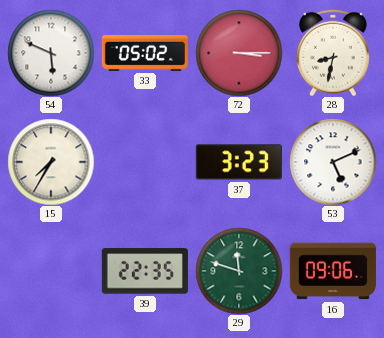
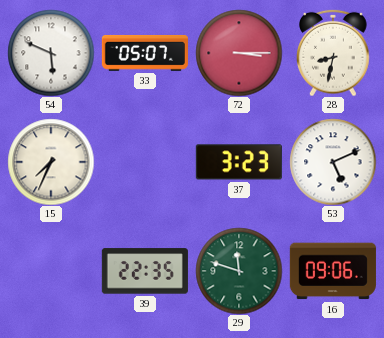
33: 05:02 -> 05:07 (145, 53)
15: 7:35 -> 7:34 (51, 162)
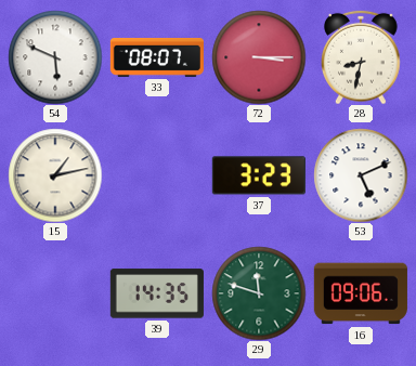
33: 05:07 -> 08:07 (157, 57)
15: 7:34 -> 1:13 (55, 175)
39: 22:35 -> 14:35 (157, 293)
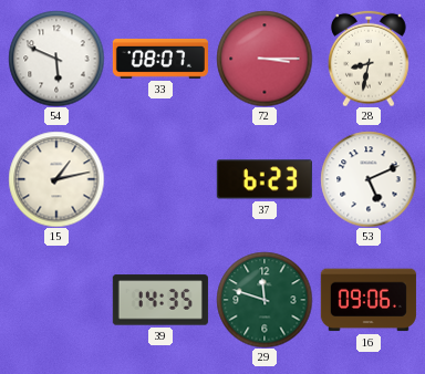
37: 3:23 -> 6:23 (265, 179)
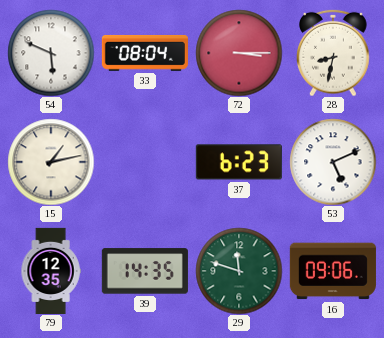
33: 08:07 -> 08:04 (145, 53)
79: none -> 12:35 (51, 270)
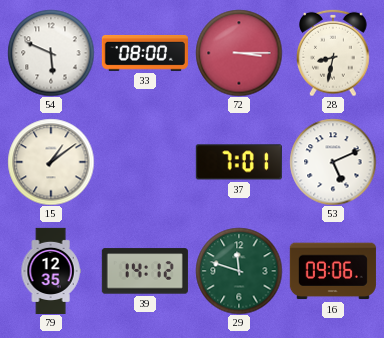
33: 08:04 -> 08:00 (145, 53)
15: 1:13 -> 1:09 (51, 162)
37: 6:23 -> 7:01 (239, 162)
39: 14:35 -> 14:12 (145, 271)
